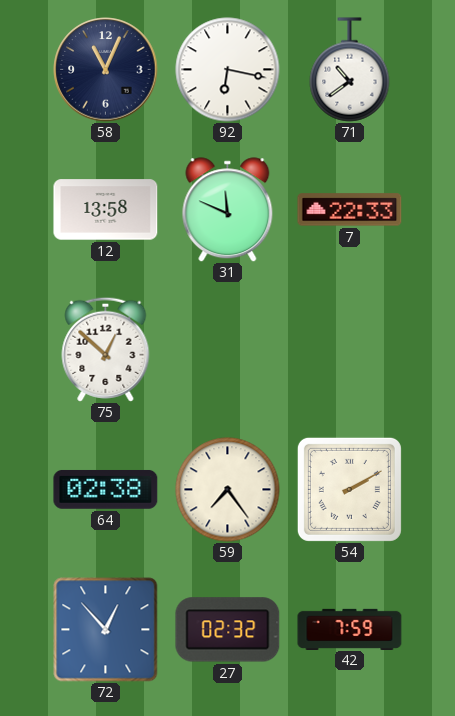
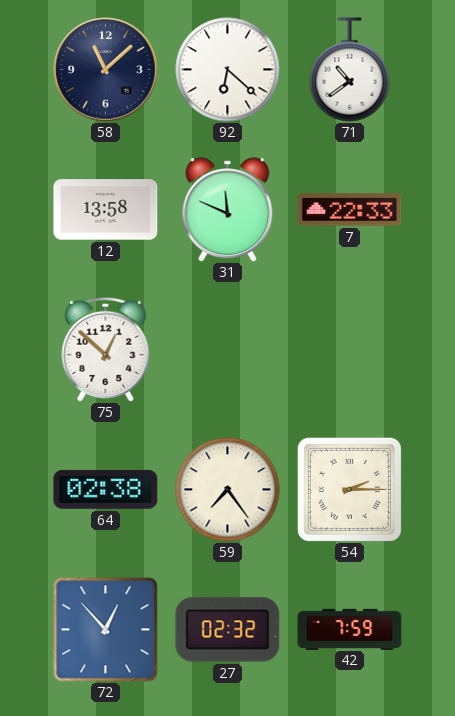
58: 11:04 -> 11:08 (106, 70)
92: 6:17 -> 6:22 (228, 70)
54: 2:10 -> 2:15 (349, 489)
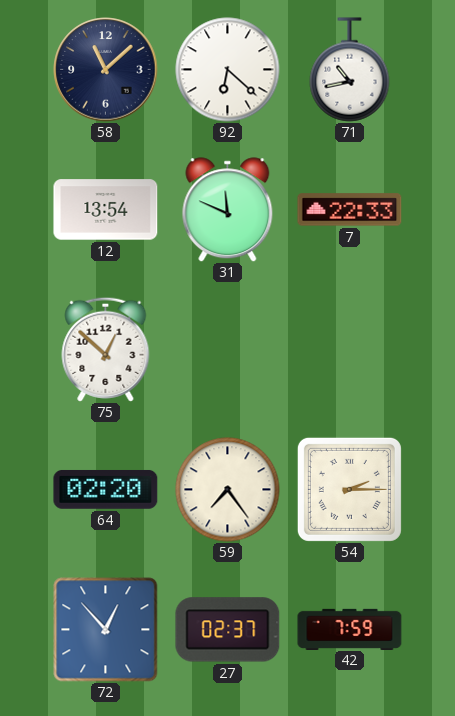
71: 10:39 -> 10:43 (350, 70)
12: 13:58 -> 13:54 (106, 210)
64: 02:38 -> 02:20 (106, 490)
27: 02:32 -> 02:37 (228, 630)
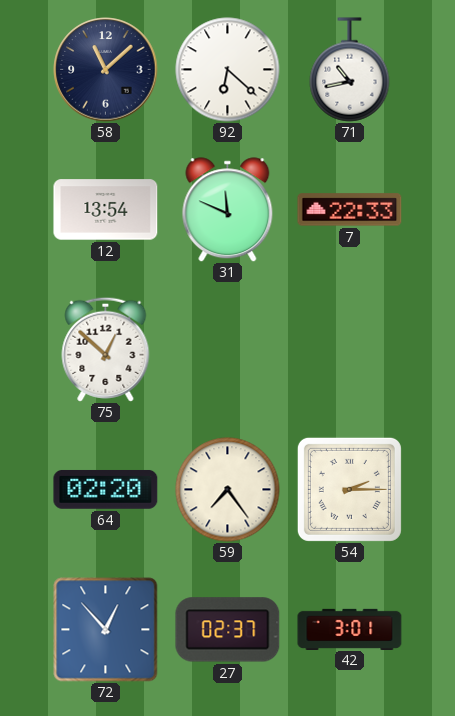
42: 7:59 -> 3:01 (350, 629)
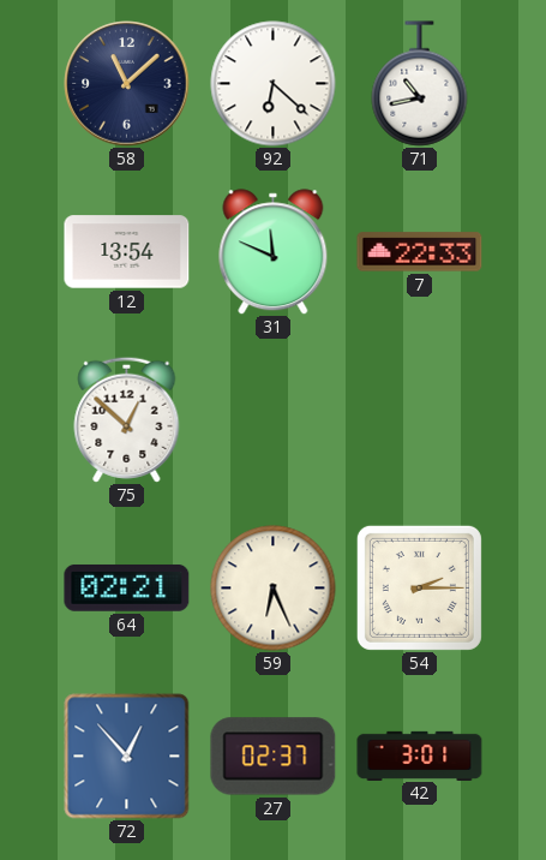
64: 02:20 -> 02:21 (127, 589)
59: 7:24 -> 6:26 (274, 589)
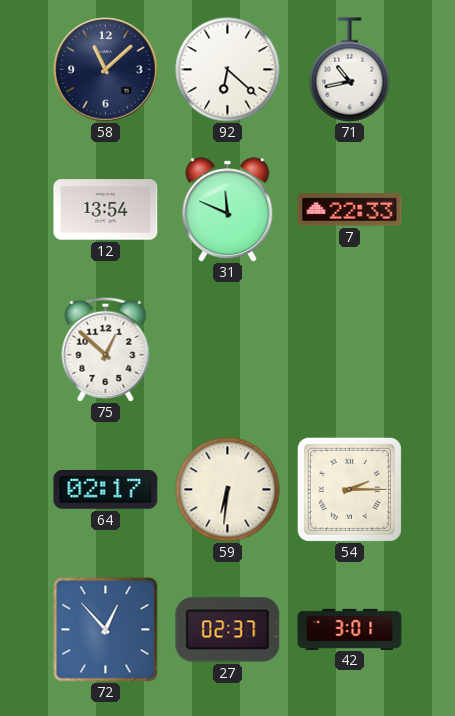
64: 02:21 -> 02:17 (106, 490)
59: 6:26 -> 6:31 (228, 490)
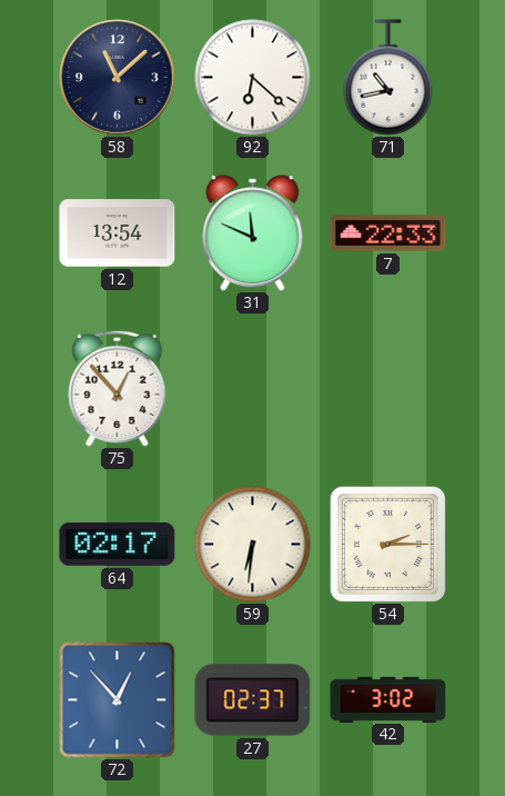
75: 12:52 -> 12:53 (118, 388)
42: 3:01 -> 3:02 (388, 699)
